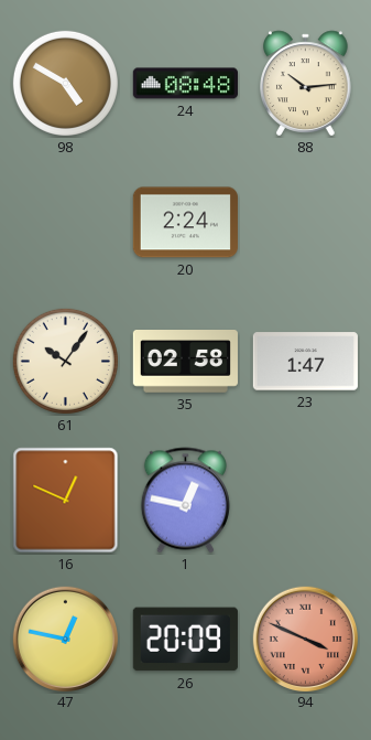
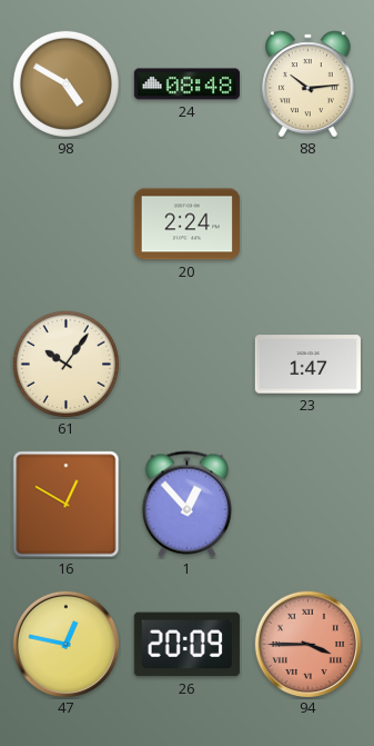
35: 02:58 -> none (185, 362)
16: 12:49 -> 12:50 (67, 505)
1: 12:47 -> 12:53 (186, 505)
94: 3:49 -> 3:45 (307, 644)
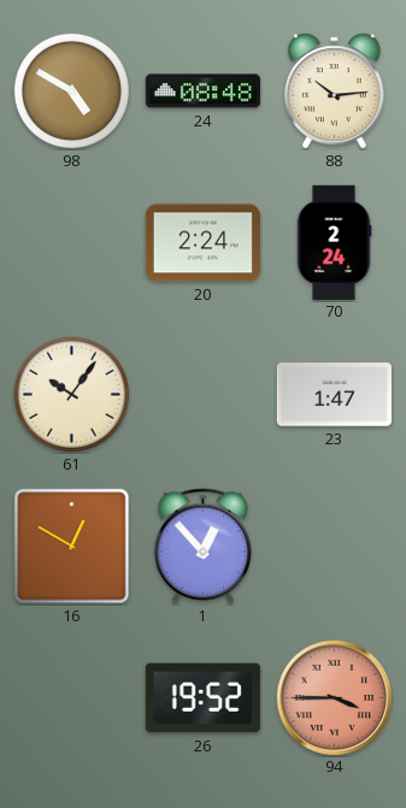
70: none -> 2:24 (334, 242)
47: 12:47 -> none (65, 644)
26: 20:09 -> 19:52 (202, 698)
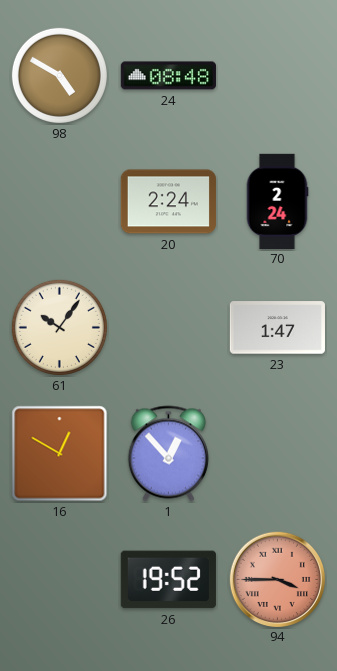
88: 10:14 -> none (335, 92)
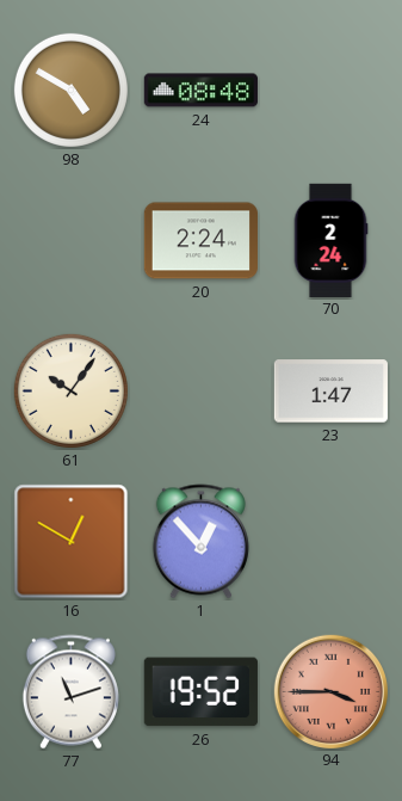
77: none -> 11:12 (70, 692)
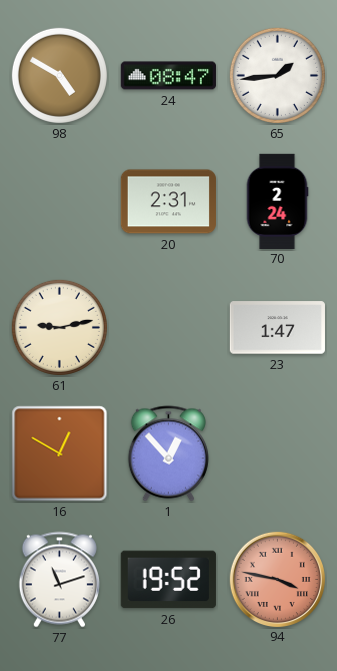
24: 08:48 -> 08:47 (168, 76)
65: none -> 1:44 (277, 75)
20: 2:24 -> 2:31 (168, 202)
61: 10:06 -> 9:13 (59, 327)
94: 3:45 -> 3:47 (277, 579)
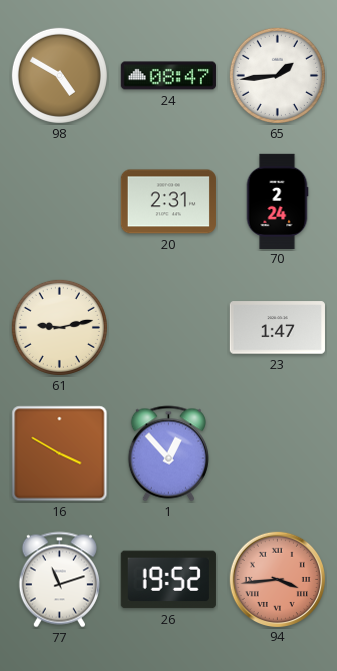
16: 12:50 -> 3:50 (60, 454)
94: 3:47 -> 3:44 (277, 579)
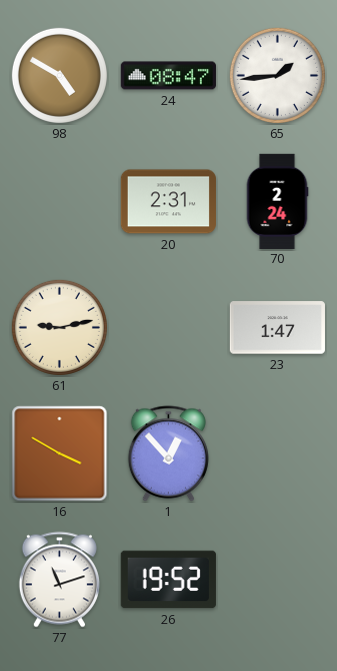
94: 3:44 -> none (277, 579)
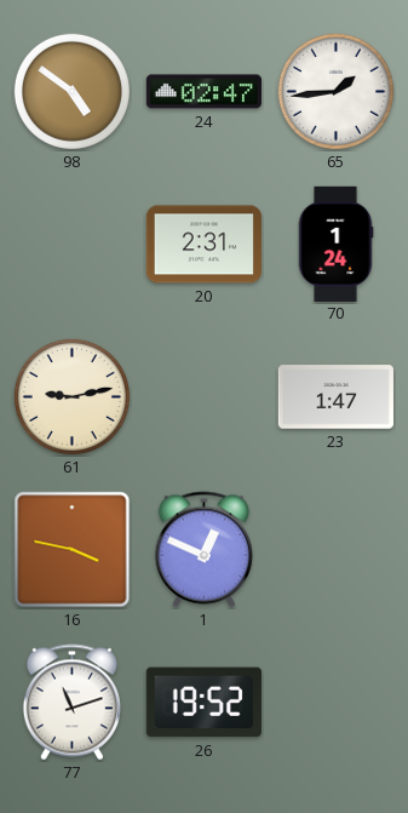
98: 4:50 -> 4:51 (71, 91)
24: 08:47 -> 02:47 (203, 92)
70: 2:24 -> 1:24 (335, 244)
16: 3:50 -> 3:47 (73, 550)
1: 12:53 -> 12:49 (203, 550)
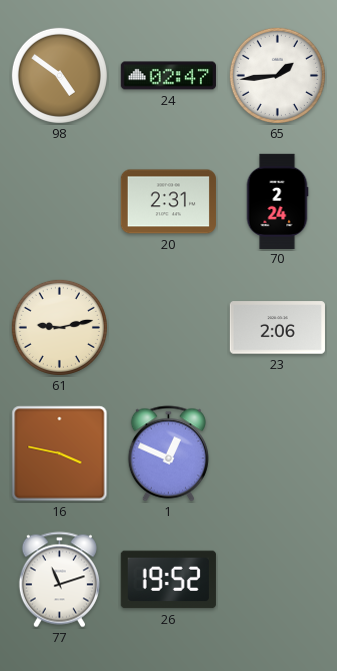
70: 1:24 -> 2:24 (277, 201)
23: 1:47 -> 2:06 (277, 328)
